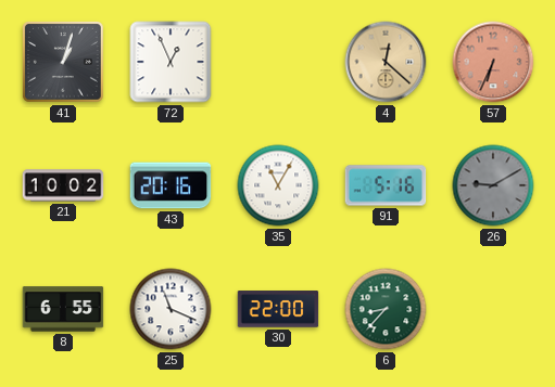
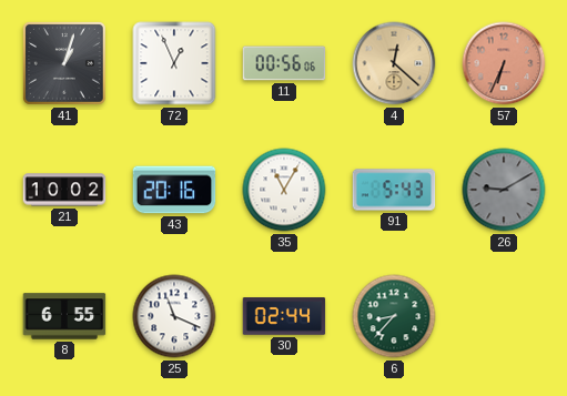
11: none -> 00:56 (284, 63)
91: 5:16 -> 5:43 (394, 190)
30: 22:00 -> 02:44 (284, 316)
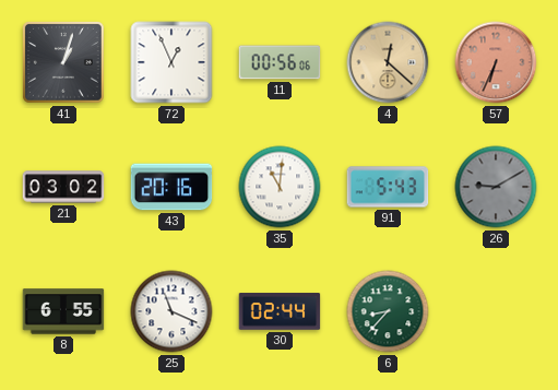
21: 10:02 -> 03:02 (63, 187)
35: 11:05 -> 11:01 (280, 187)
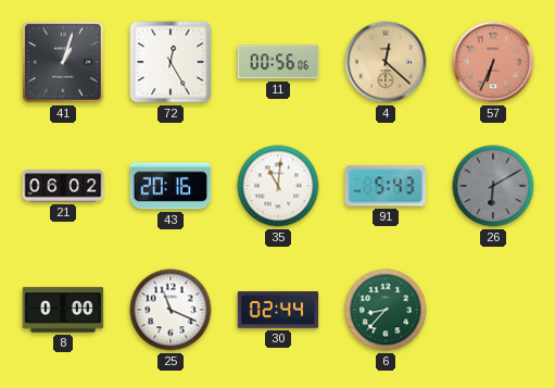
72: 12:56 -> 12:25 (171, 62)
21: 03:02 -> 06:02 (63, 186)
26: 9:10 -> 6:10 (493, 186)
8: 6:55 -> 0:00 (63, 310)
